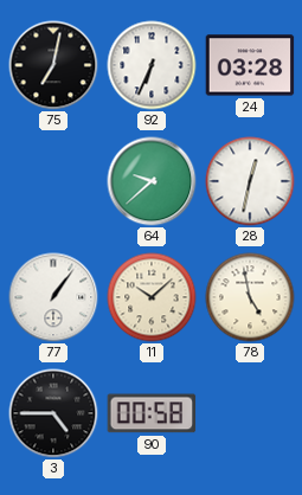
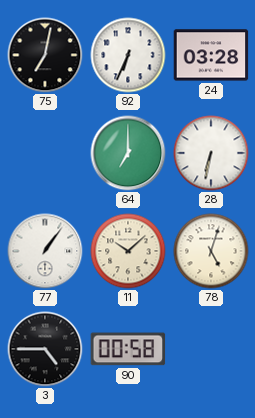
64: 9:38 -> 7:00 (128, 153)
28: 12:32 -> 6:32 (211, 153)
78: 4:58 -> 5:03 (211, 251)
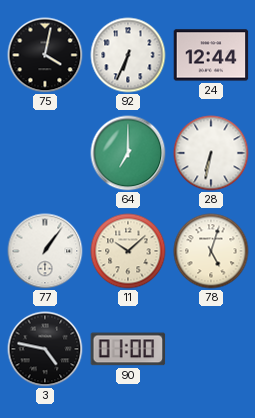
75: 7:02 -> 4:02 (45, 55)
24: 03:28 -> 12:44 (211, 55)
3: 4:45 -> 4:47 (45, 349)
90: 00:58 -> 01:00 (128, 349)
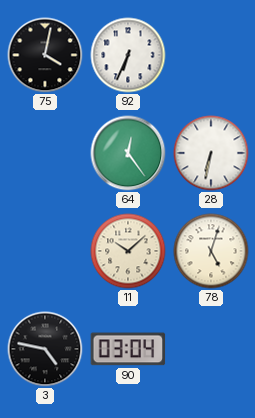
24: 12:44 -> none (211, 55)
64: 7:00 -> 12:24 (128, 153)
77: 1:06 -> none (45, 251)
90: 01:00 -> 03:04 (128, 349)
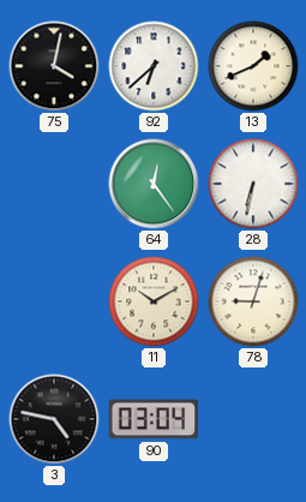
92: 6:34 -> 6:38 (154, 66)
13: none -> 1:41 (253, 66)
11: 10:08 -> 10:10 (154, 301)
78: 5:03 -> 9:03 (253, 301)
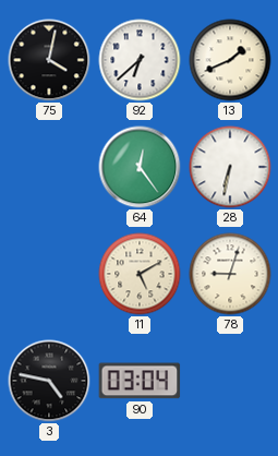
11: 10:10 -> 5:10 (140, 274)
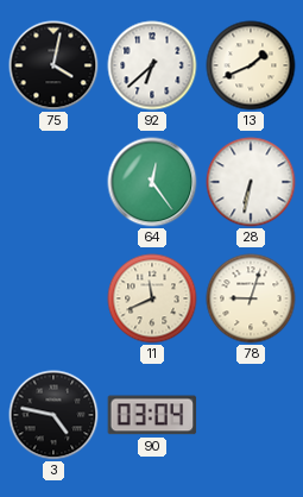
11: 5:10 -> 11:41 (152, 298)
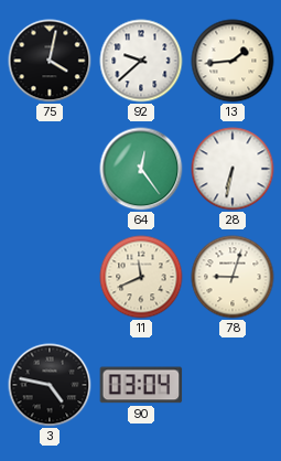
92: 6:38 -> 9:38 (141, 61)
13: 1:41 -> 1:44 (233, 61)
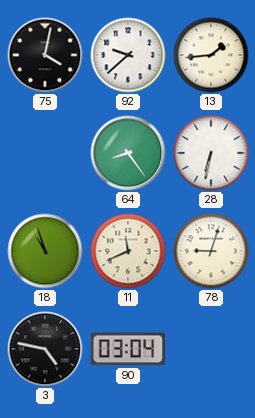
64: 12:24 -> 8:24 (128, 153)
18: none -> 10:57 (45, 251)
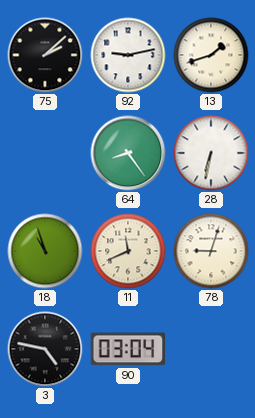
75: 4:02 -> 2:08 (45, 55)
92: 9:38 -> 9:13 (128, 55)
13: 1:44 -> 1:42 (211, 55)
